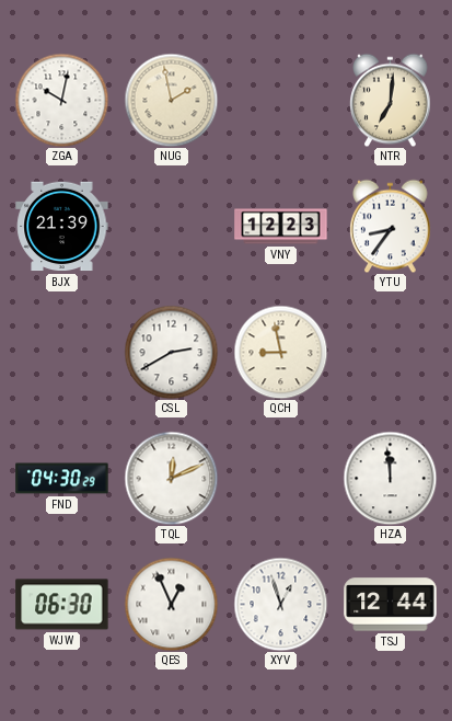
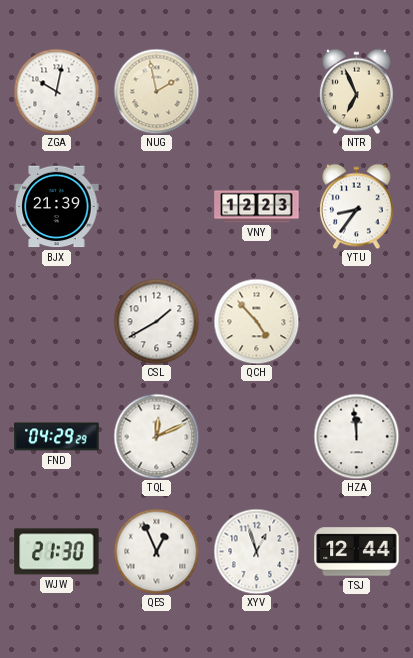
NTR: 7:01 -> 6:56 (357, 91)
CSL: 2:40 -> 1:40 (156, 321)
QCH: 8:58 -> 4:53 (256, 321)
FND: 04:30 -> 04:29 (57, 437)
WJW: 06:30 -> 21:30 (57, 552)
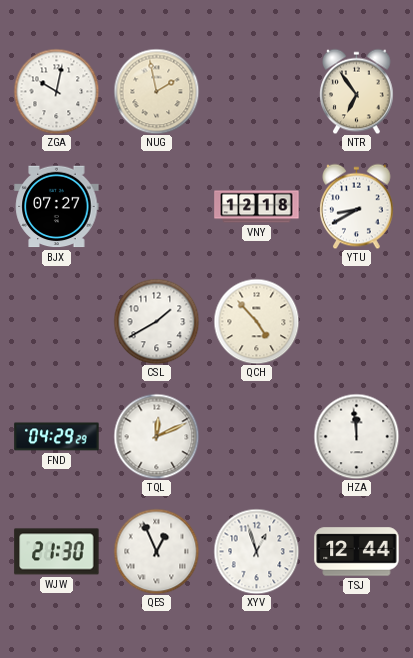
NTR: 6:56 -> 6:54 (357, 91)
BJX: 21:39 -> 07:27 (57, 207)
VNY: 12:23 -> 12:18 (257, 207)
YTU: 8:36 -> 8:40 (357, 206)
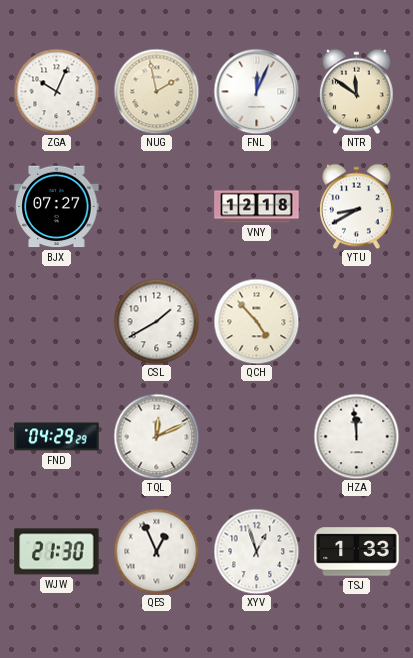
ZGA: 10:02 -> 10:04 (56, 91)
FNL: none -> 12:04 (256, 91)
NTR: 6:54 -> 11:51 (357, 91)
TSJ: 12:44 -> 1:33 (357, 552)
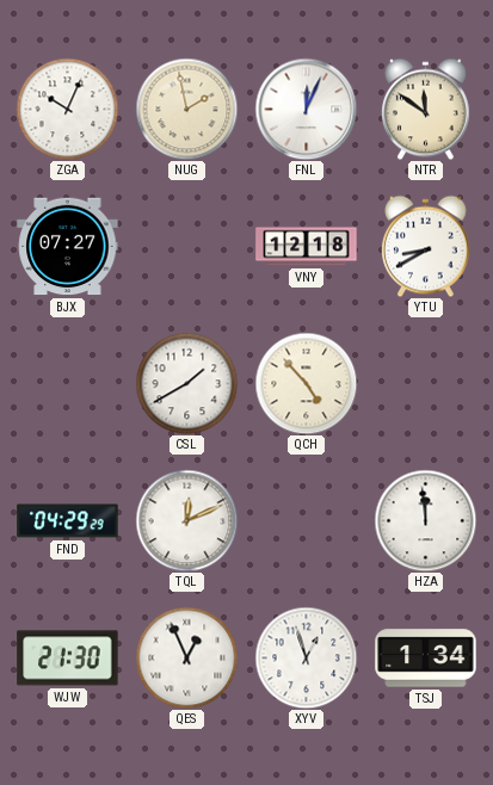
TSJ: 1:33 -> 1:34 (426, 659)
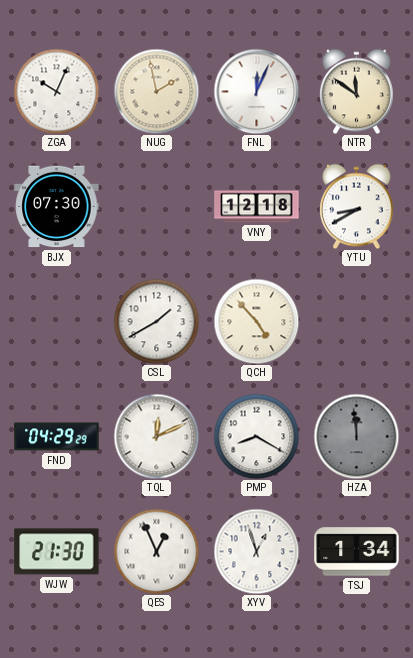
BJX: 07:27 -> 07:30 (57, 207)
PMP: none -> 8:20 (256, 436)
HZA dial: white -> grey (356, 436)
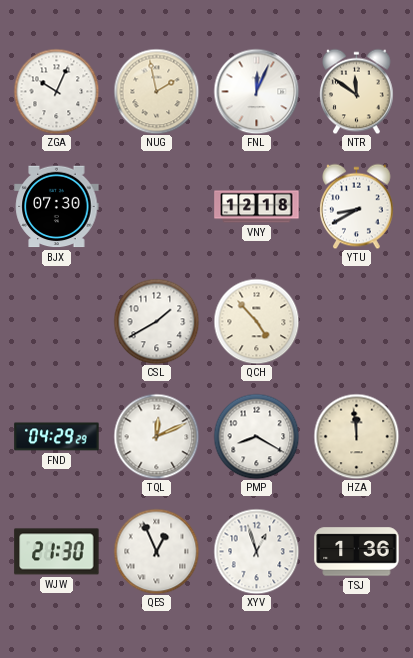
HZA dial: grey -> cream (356, 436)
TSJ: 1:34 -> 1:36 (357, 552)
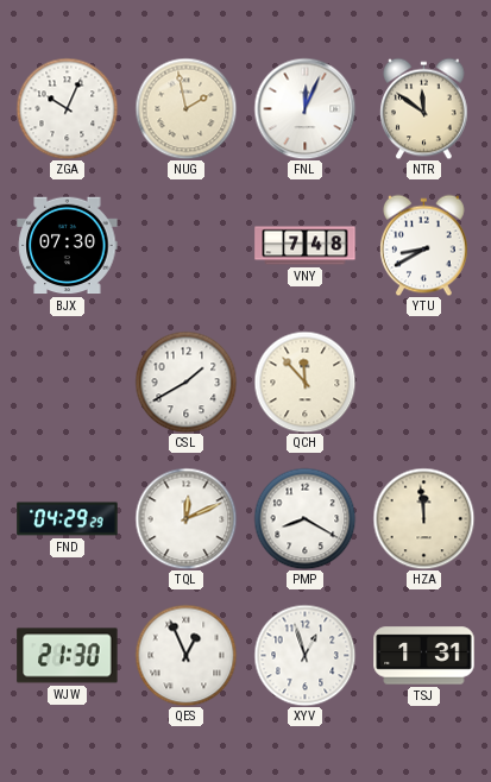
VNY: 12:18 -> 7:48 (306, 246)
QCH: 4:53 -> 11:53 (304, 381)
TSJ: 1:36 -> 1:31 (424, 656)
